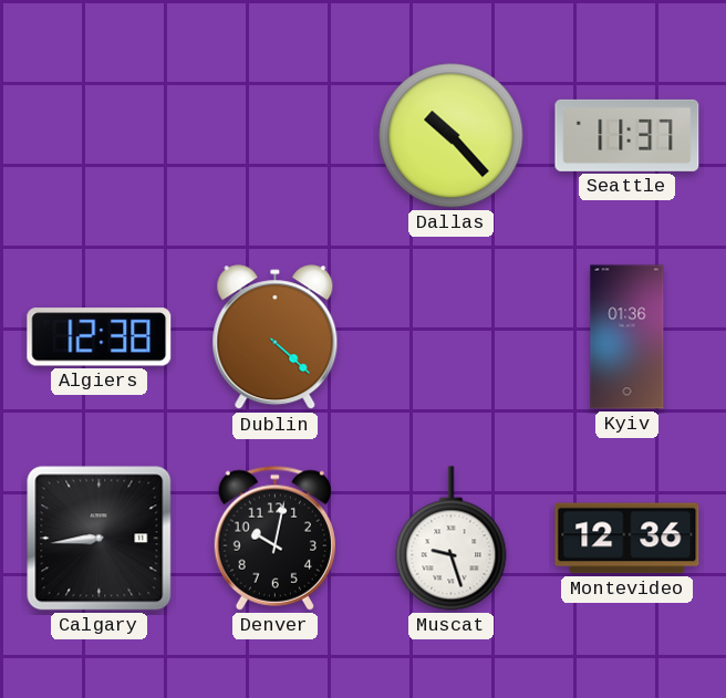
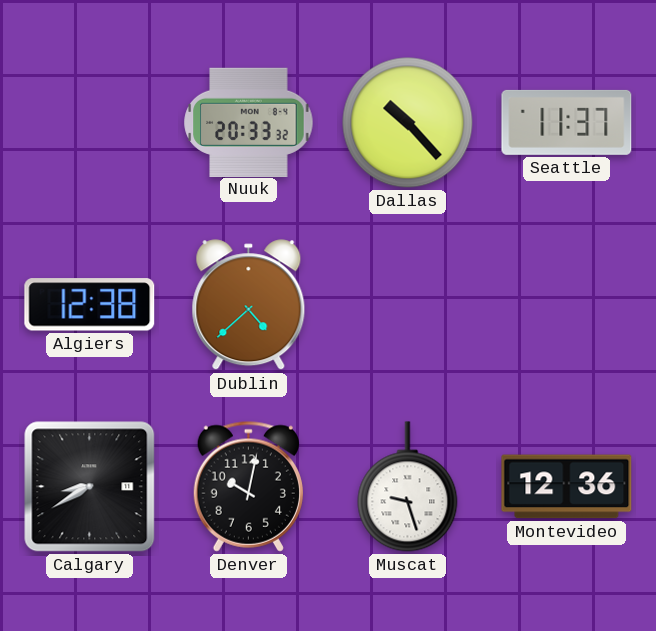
Nuuk: none -> 20:33 (249, 122)
Dublin: 4:22 -> 4:38 (249, 305)
Kyiv: 01:36 -> none (628, 337)
Calgary: 8:44 -> 8:40 (90, 487)
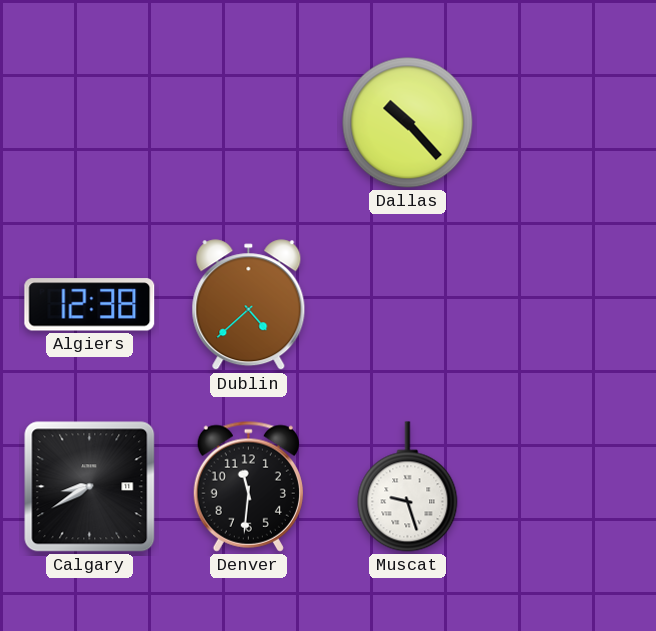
Nuuk: 20:33 -> none (249, 122)
Seattle: 11:37 -> none (567, 122)
Denver: 10:02 -> 11:31 (248, 486)
Montevideo: 12:36 -> none (567, 487)
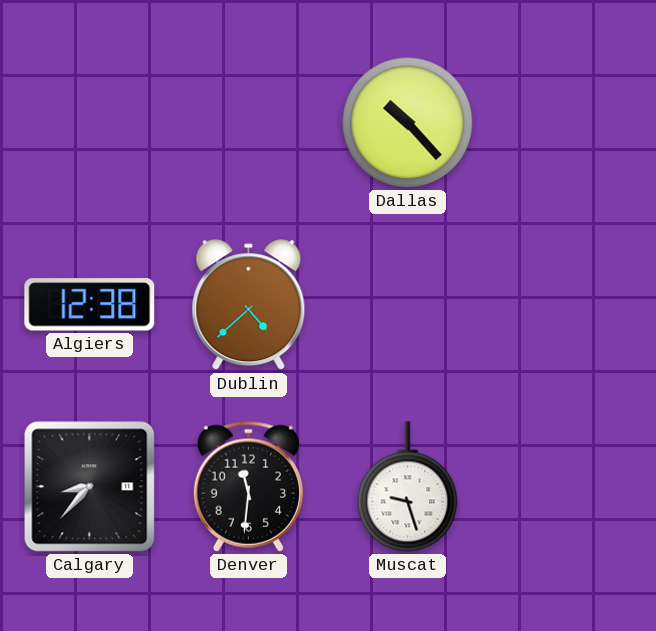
Calgary: 8:40 -> 8:37 (90, 487)
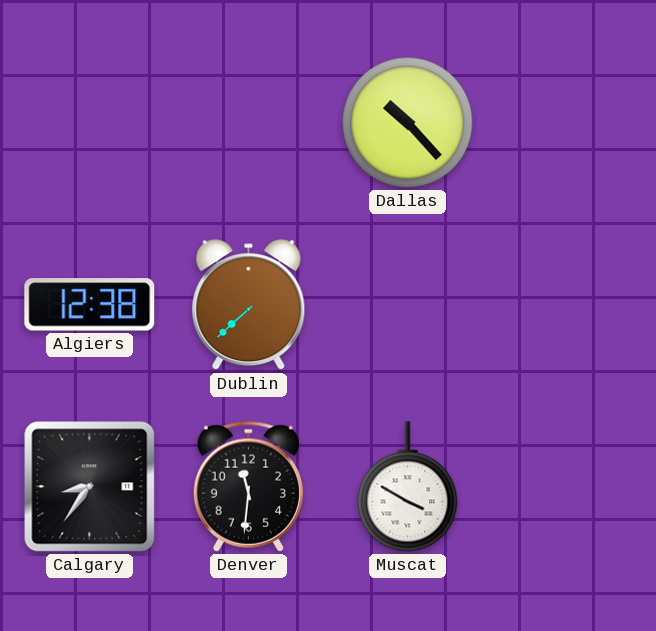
Dublin: 4:38 -> 7:38 (249, 305)
Calgary: 8:37 -> 8:36 (90, 487)
Muscat: 9:27 -> 3:50 (408, 487)
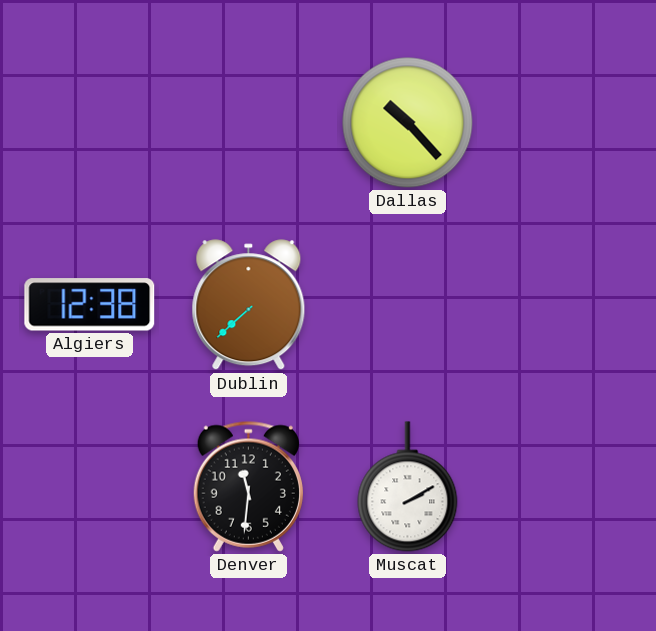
Calgary: 8:36 -> none (90, 487)
Muscat: 3:50 -> 2:10 (408, 487)
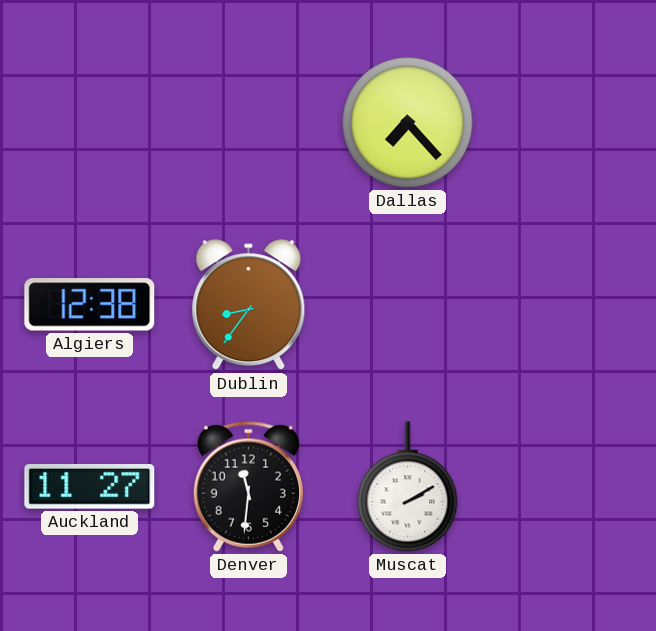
Dallas: 10:23 -> 7:23 (408, 123)
Dublin: 7:38 -> 8:36 (249, 305)
Auckland: none -> 11:27 (90, 487)
